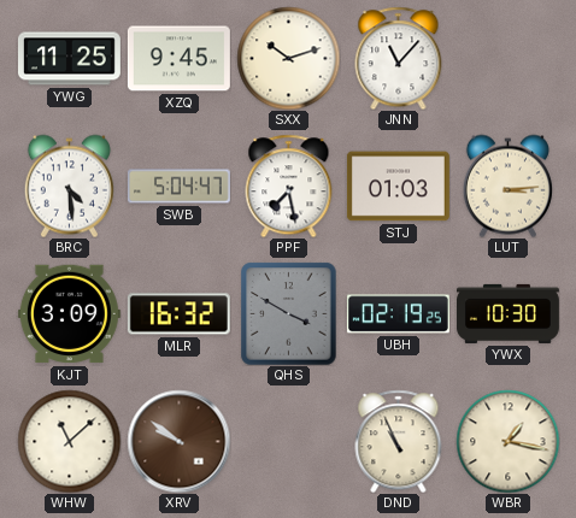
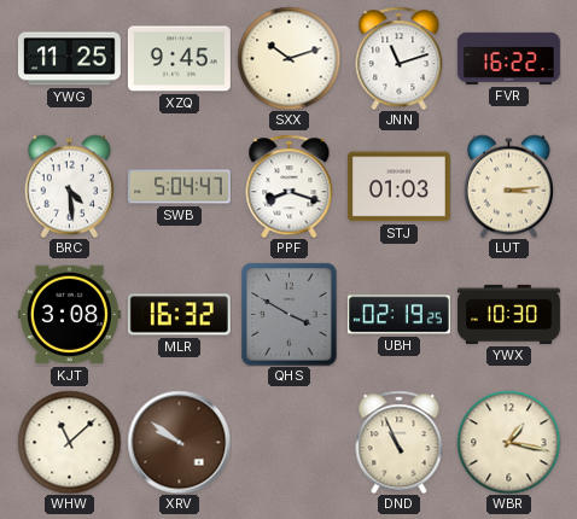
JNN: 11:07 -> 11:12 (400, 58)
FVR: none -> 16:22 (508, 58)
PPF: 7:28 -> 8:18 (290, 186)
KJT: 3:09 -> 3:08 (69, 315)
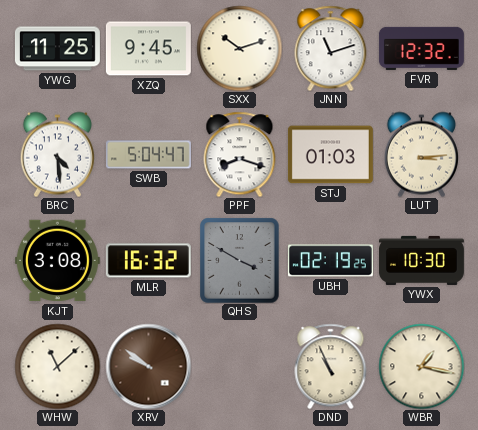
FVR: 16:22 -> 12:32 (421, 48)
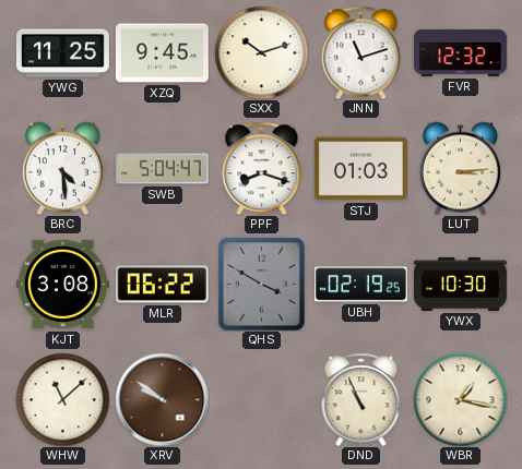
MLR: 16:32 -> 06:22 (162, 285)
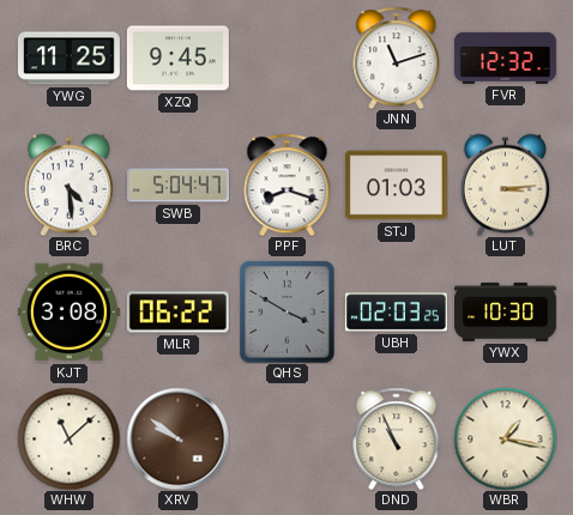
SXX: 10:12 -> none (261, 52)
UBH: 02:19 -> 02:03 (396, 313)
